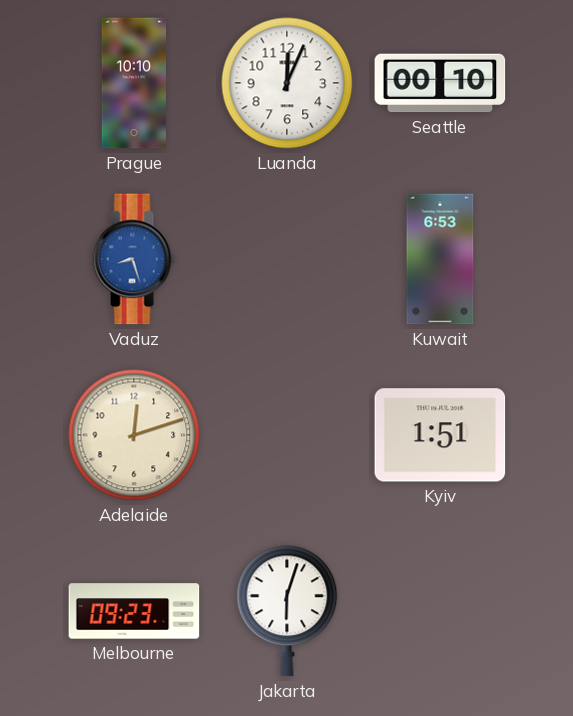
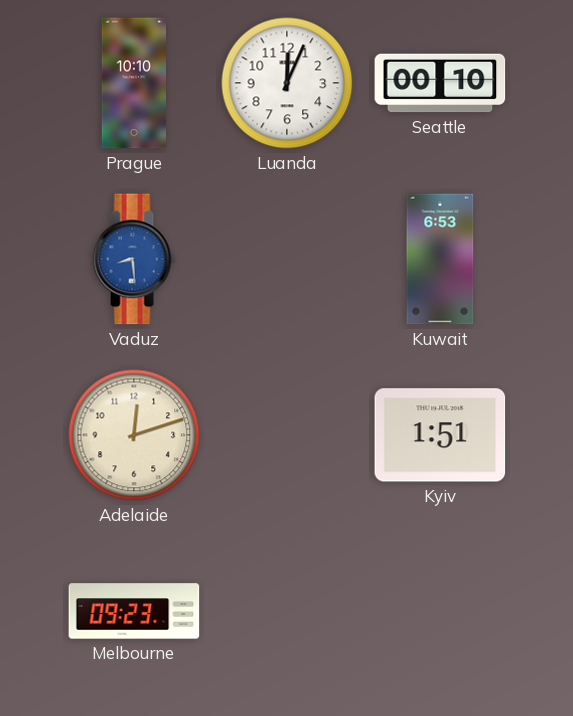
Vaduz: 8:27 -> 8:29 (134, 259)
Jakarta: 6:03 -> none (287, 611)
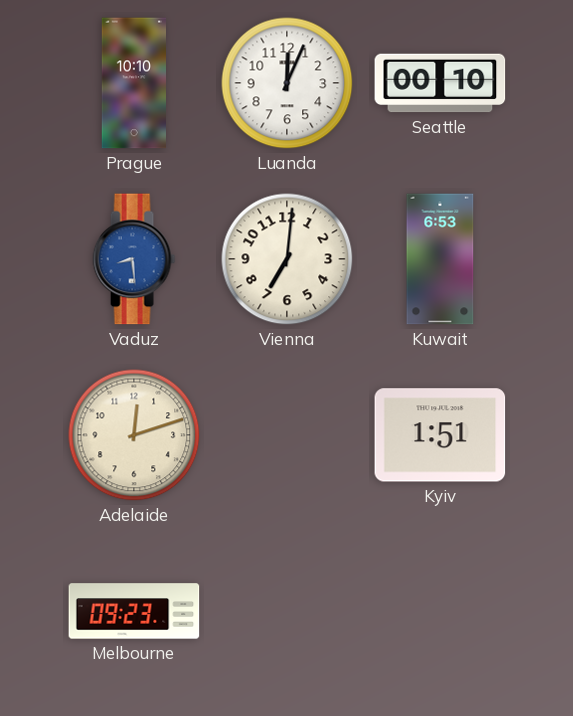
Vienna: none -> 7:01 (287, 259)
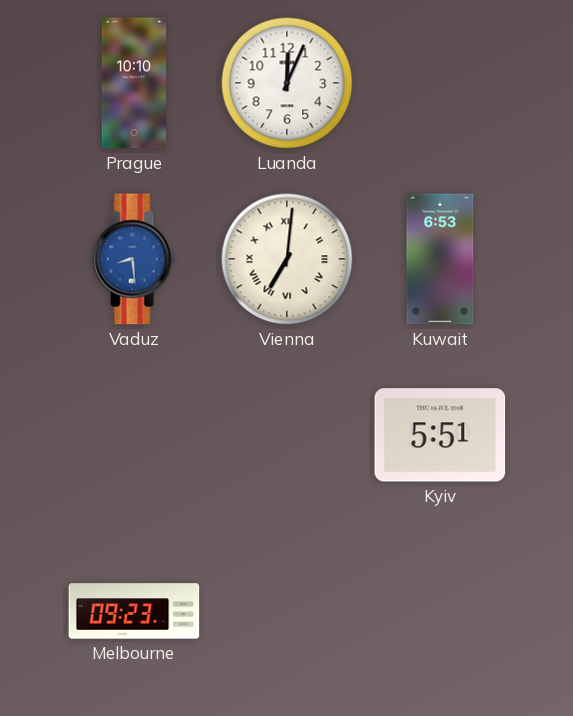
Seattle: 00:10 -> none (440, 83)
Vienna numerals: Arabic -> Roman (287, 259)
Adelaide: 12:12 -> none (134, 435)
Kyiv: 1:51 -> 5:51 (440, 435)
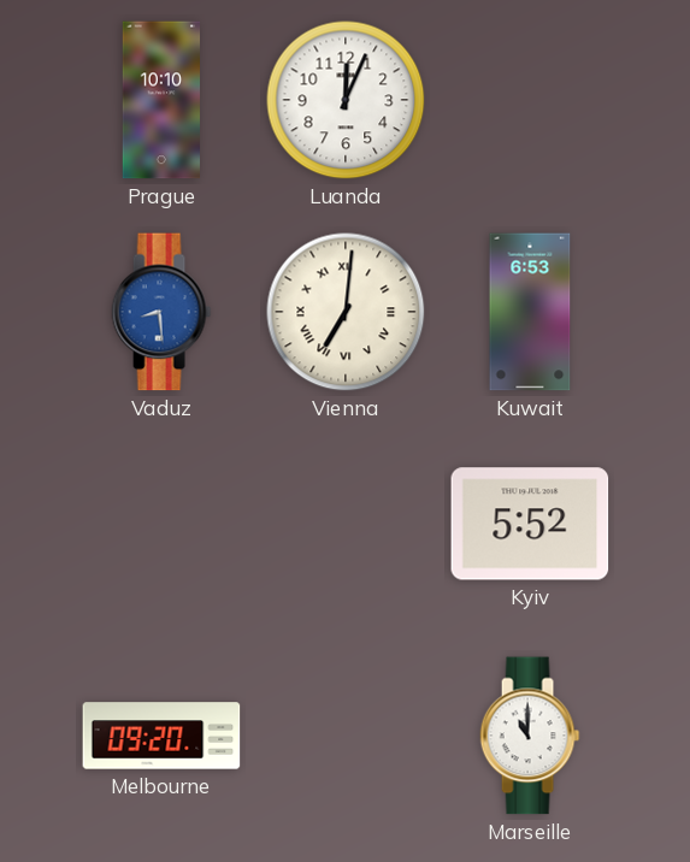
Kyiv: 5:51 -> 5:52 (530, 524)
Melbourne: 09:23 -> 09:20 (161, 736)
Marseille: none -> 11:00 (530, 736)
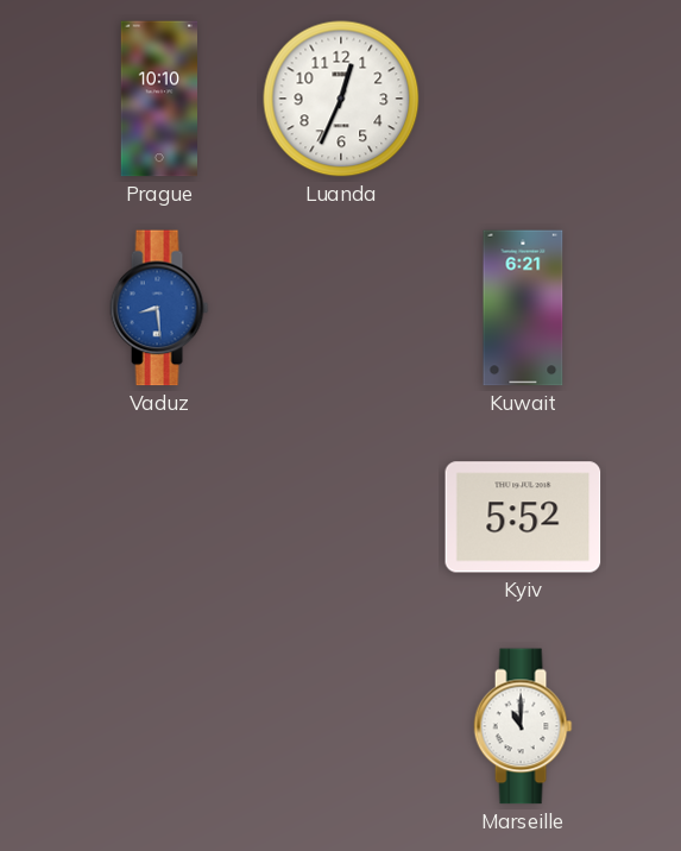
Luanda: 12:04 -> 12:34 (341, 99)
Vienna: 7:01 -> none (346, 312)
Kuwait: 6:53 -> 6:21 (523, 308)
Melbourne: 09:20 -> none (161, 736)
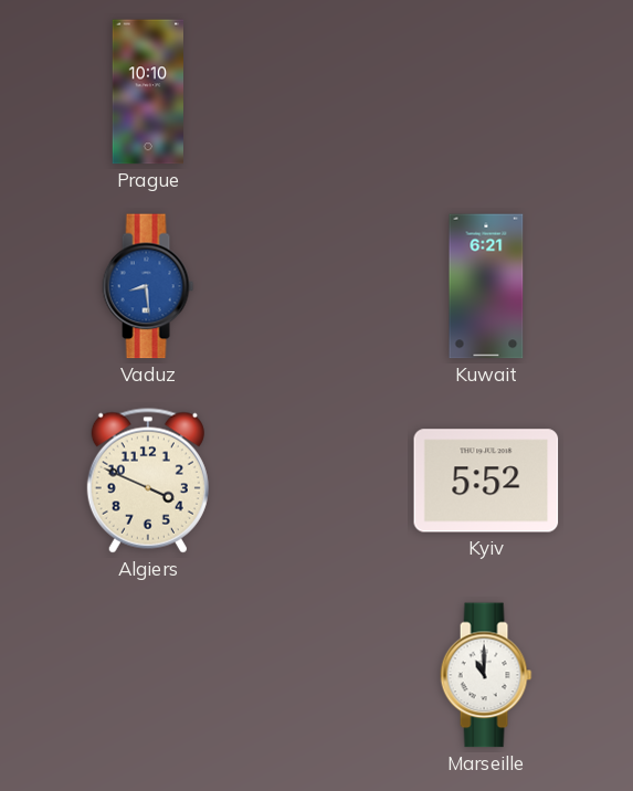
Luanda: 12:34 -> none (341, 99)
Algiers: none -> 3:49 (148, 481)
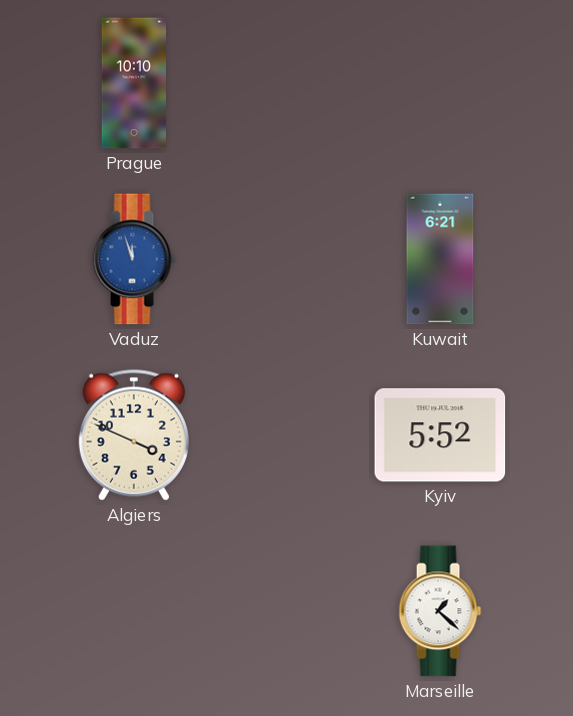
Vaduz: 8:29 -> 11:57 (134, 259)
Marseille: 11:00 -> 1:22 (440, 611)
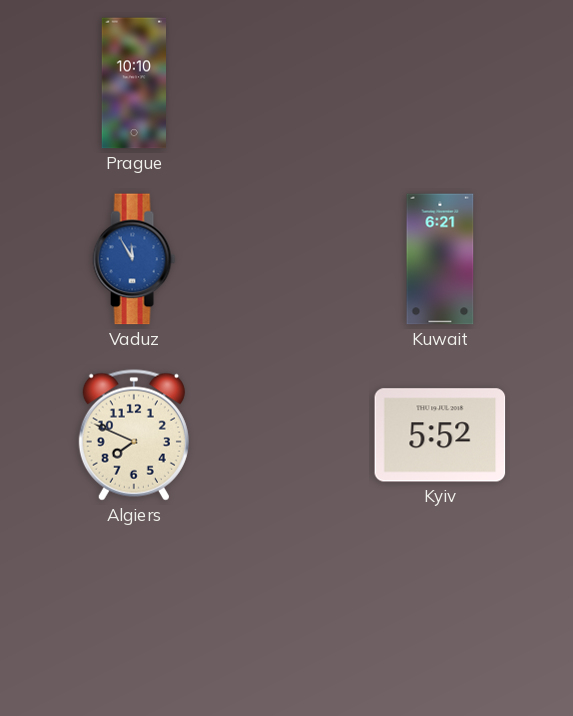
Vaduz: 11:57 -> 11:55 (134, 259)
Algiers: 3:49 -> 7:49 (134, 435)
Marseille: 1:22 -> none (440, 611)
